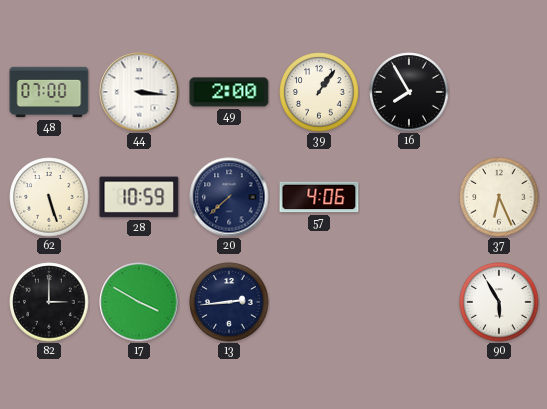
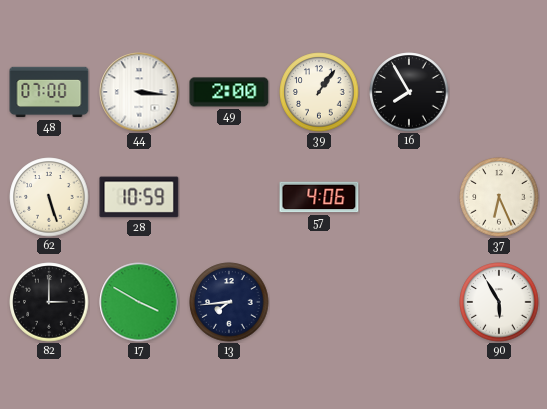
20: 7:38 -> none (229, 197)
13: 2:44 -> 7:44 (229, 302)
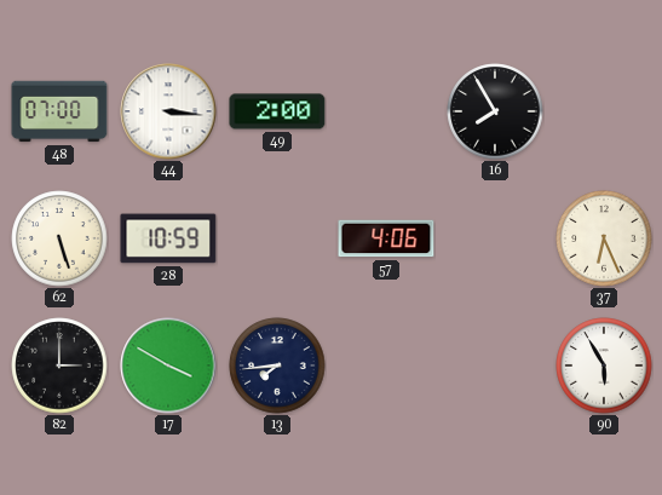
39: 1:06 -> none (319, 92)
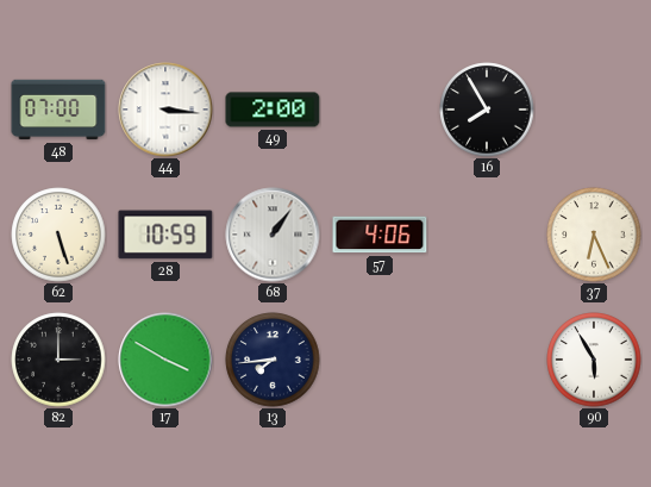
68: none -> 1:06 (273, 235)
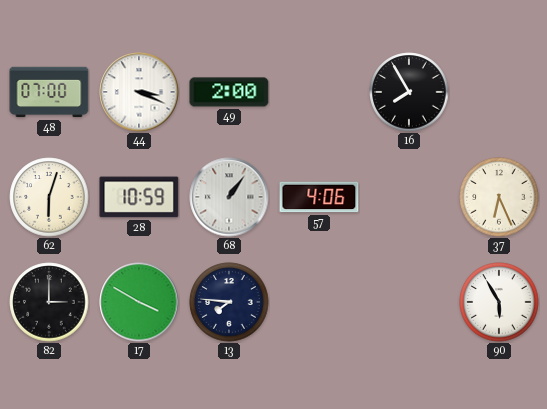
44: 3:16 -> 3:19 (139, 92)
62: 5:27 -> 6:03 (49, 197)
13: 7:44 -> 7:46 (229, 302)
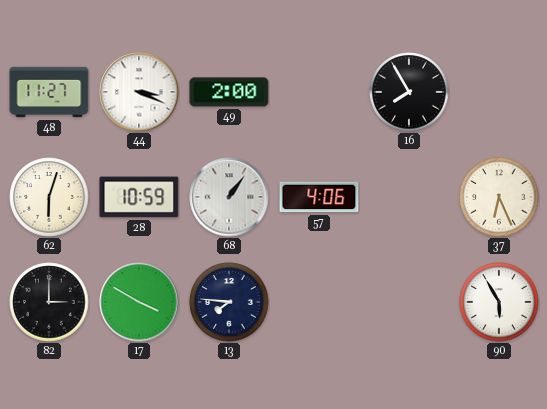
48: 07:00 -> 11:27 (49, 92)
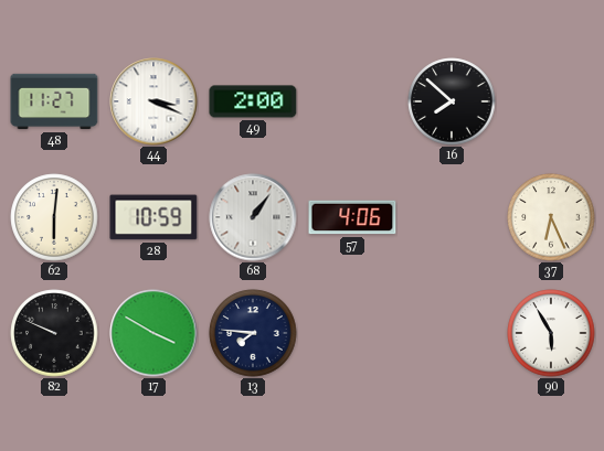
16: 7:55 -> 7:52 (452, 101)
62: 6:03 -> 6:01 (54, 217)
82: 3:00 -> 9:49 (54, 333)
